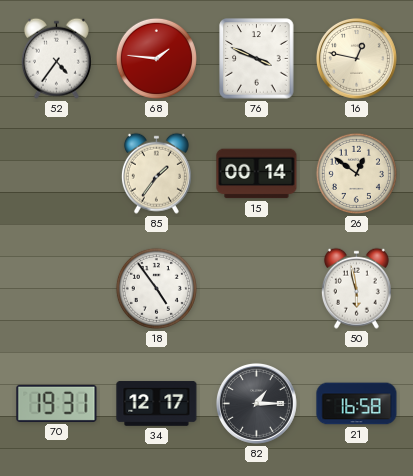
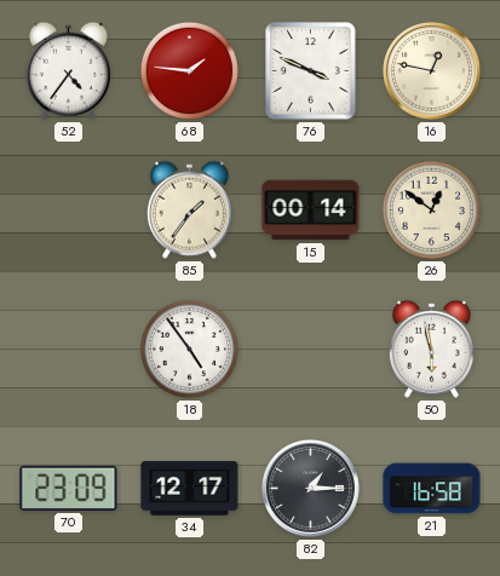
70: 19:31 -> 23:09 (69, 488)
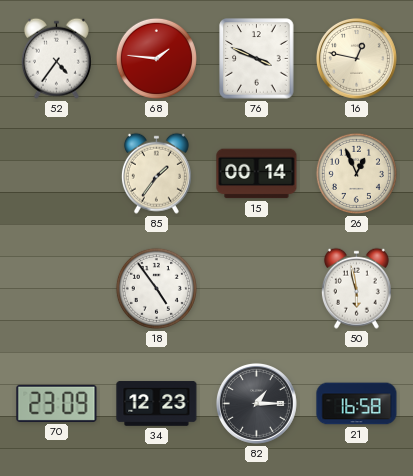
26: 12:51 -> 12:56 (356, 173)
34: 12:17 -> 12:23 (157, 404)
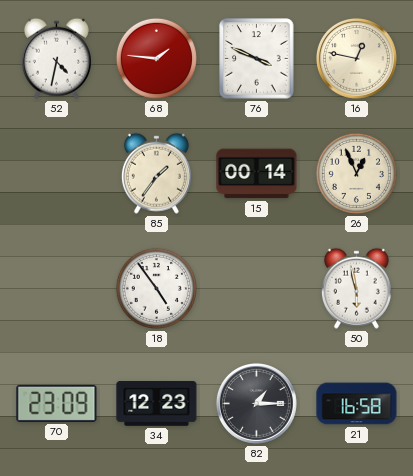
52: 4:36 -> 4:32 (56, 58)
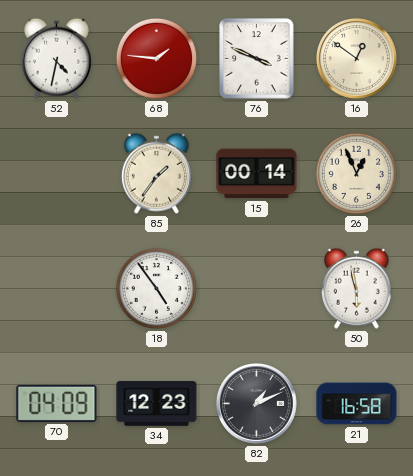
16: 12:47 -> 12:51 (356, 58)
70: 23:09 -> 04:09 (57, 403)
82: 1:15 -> 1:11 (256, 403)
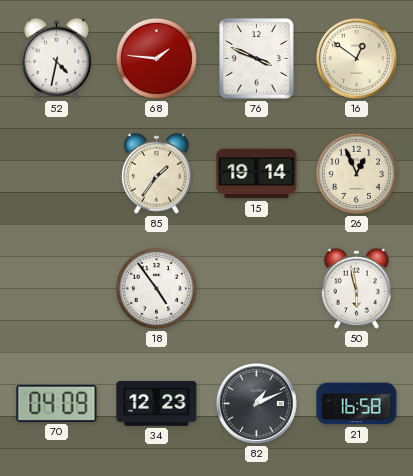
15: 00:14 -> 19:14 (257, 174)
